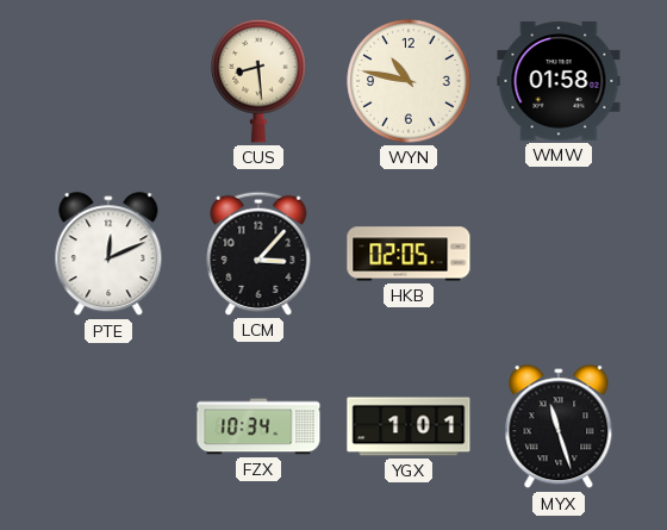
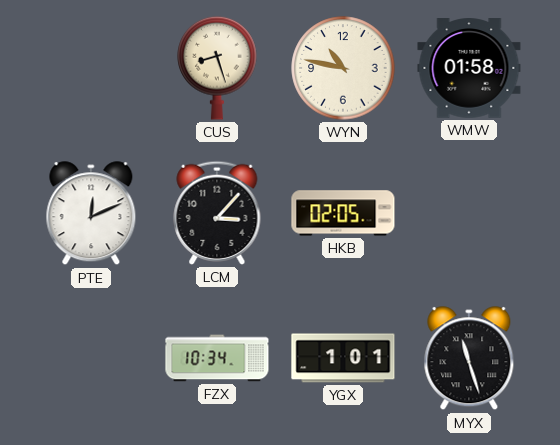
CUS: 8:29 -> 8:27 (217, 68)
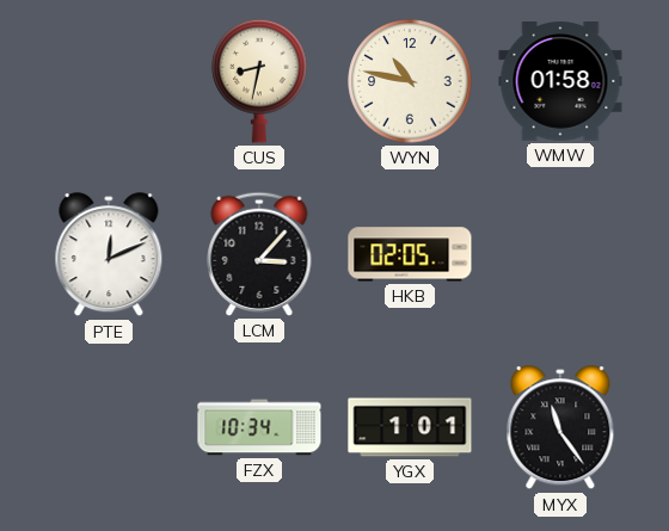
CUS: 8:27 -> 8:32 (259, 81)
MYX: 11:27 -> 11:24 (560, 428)
